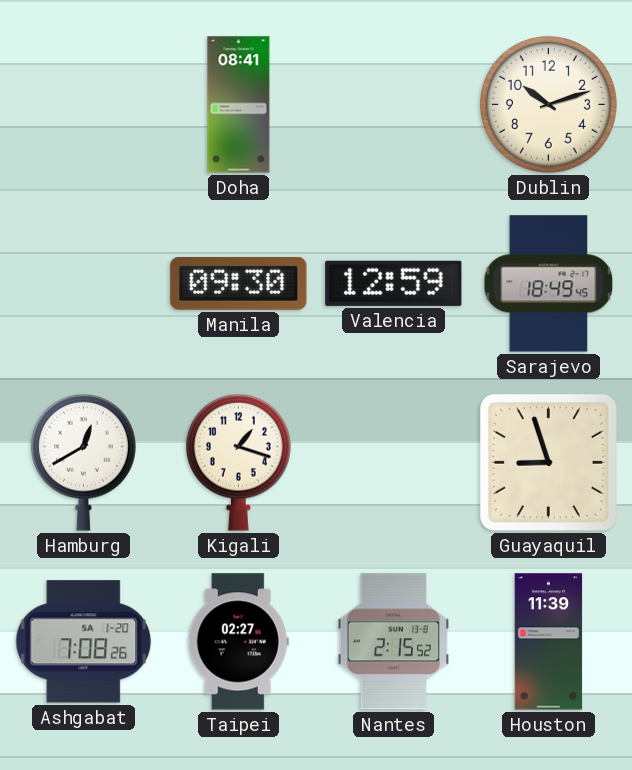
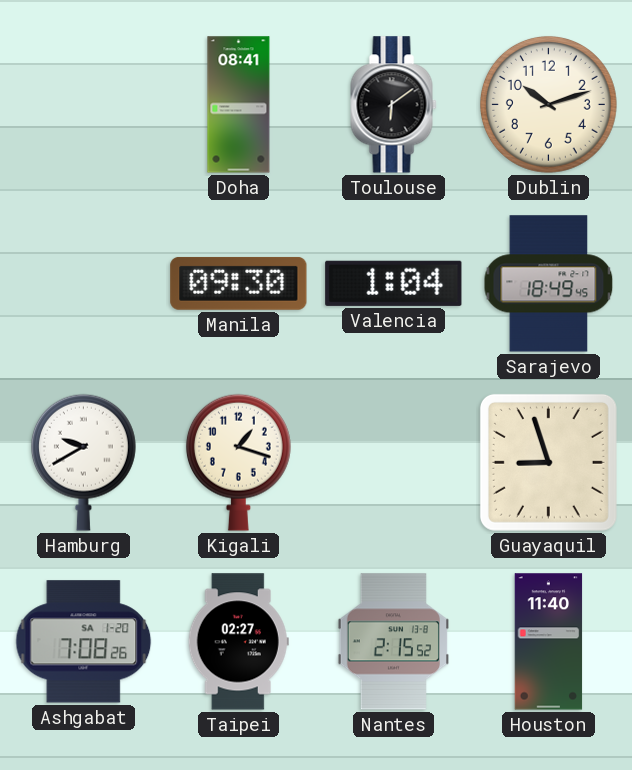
Toulouse: none -> 6:09 (394, 105)
Valencia: 12:59 -> 1:04 (394, 283)
Hamburg: 12:40 -> 9:40 (83, 462)
Houston: 11:39 -> 11:40 (549, 642)
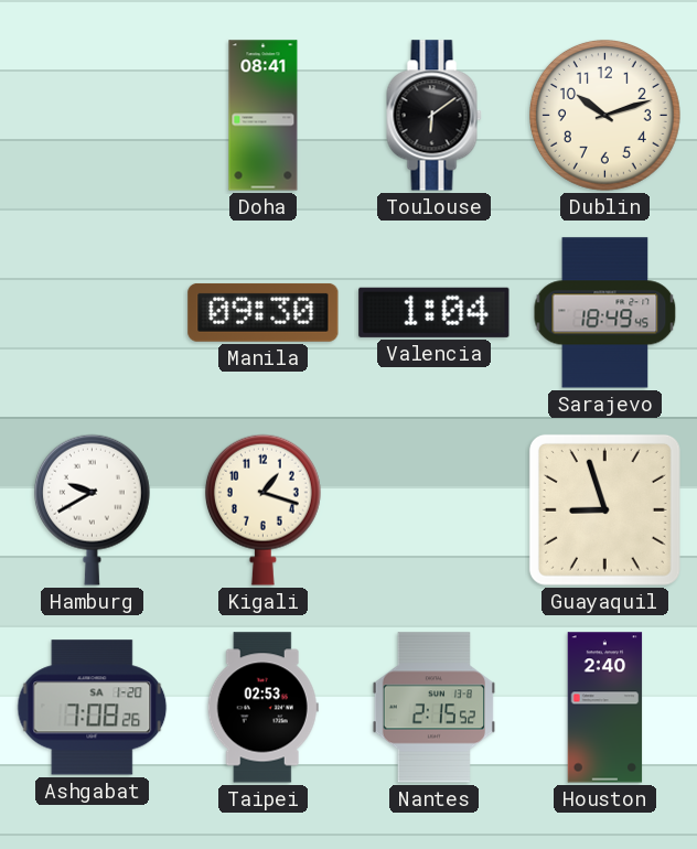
Taipei: 02:27 -> 02:53 (262, 708)
Houston: 11:40 -> 2:40 (605, 708)
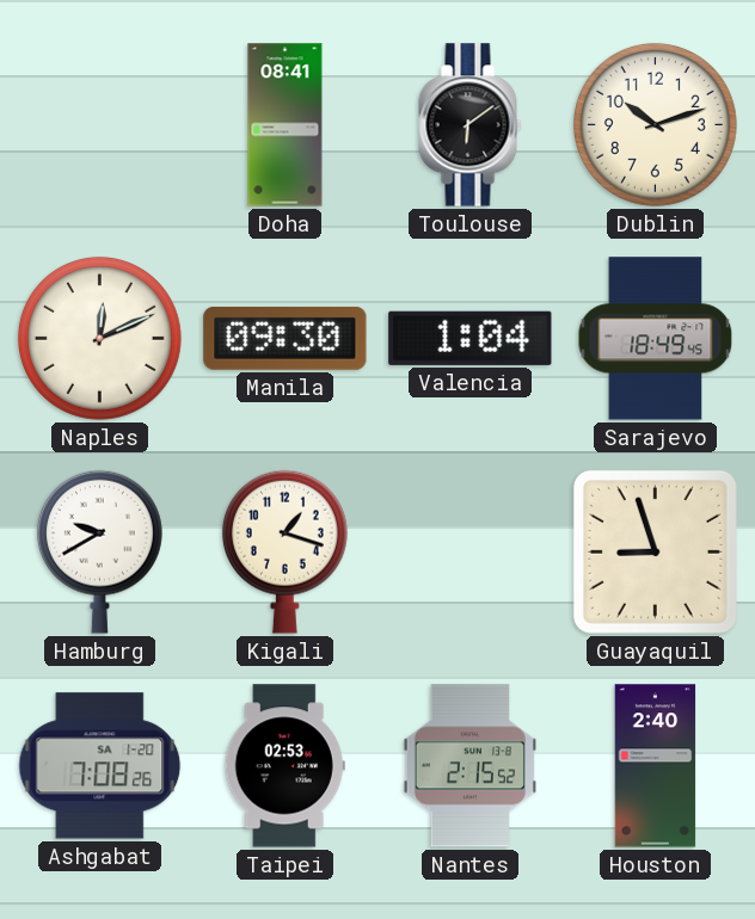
Naples: none -> 12:11 (99, 338)
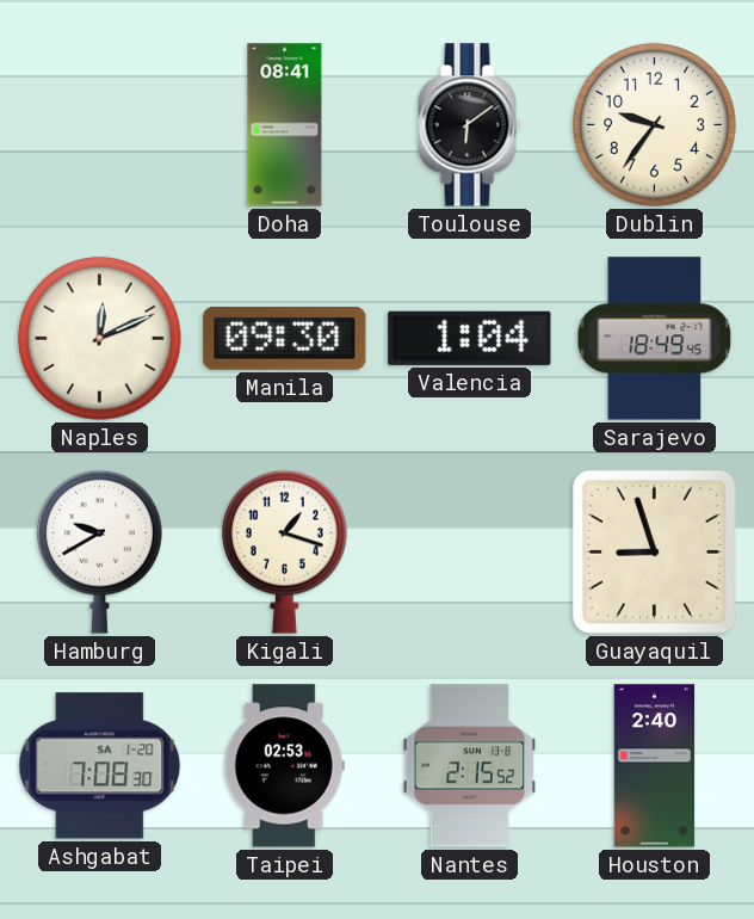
Dublin: 10:12 -> 9:36 (654, 124)
Ashgabat: 7:08:26 -> 7:08:30 (100, 766)
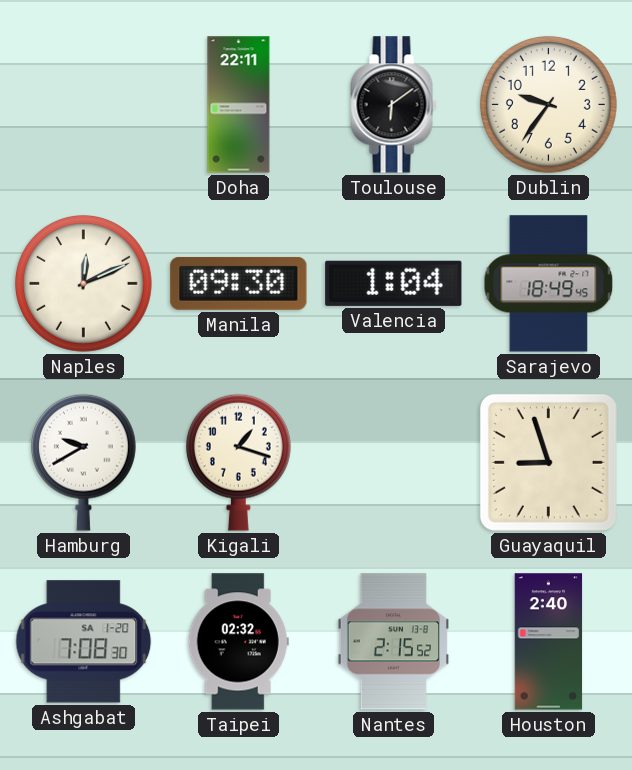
Doha: 08:41 -> 22:11 (239, 105)
Taipei: 02:53 -> 02:32 (238, 642)
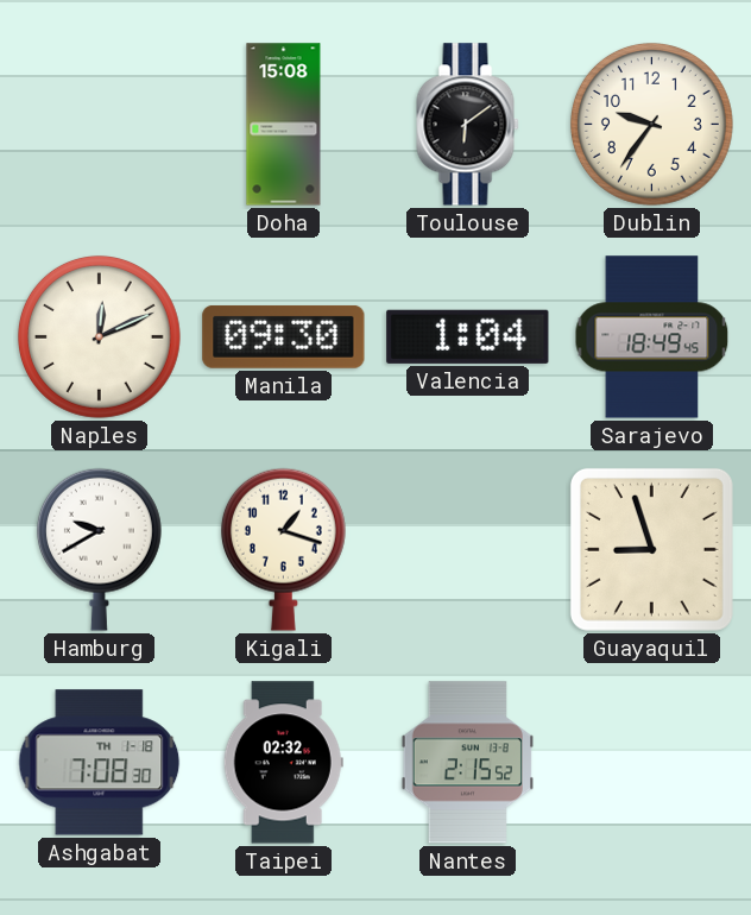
Doha: 22:11 -> 15:08 (284, 125)
Ashgabat date: SA 1-20 -> TH 1-18 (100, 763)
Houston: 2:40 -> none (549, 642)
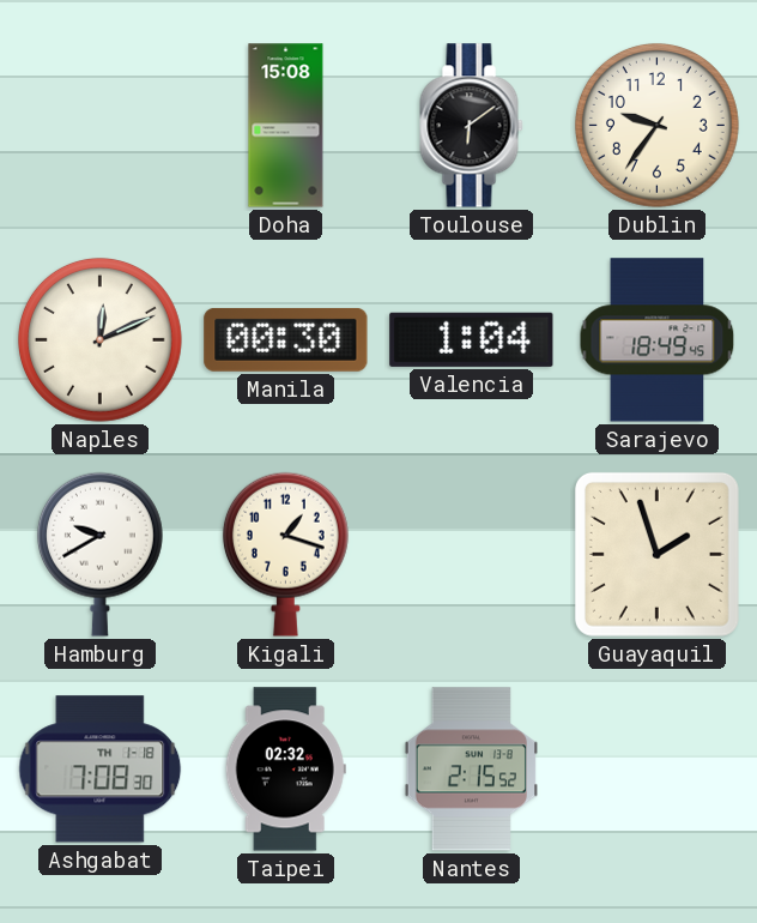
Manila: 09:30 -> 00:30 (286, 339)
Guayaquil: 8:57 -> 1:57 (656, 554)
